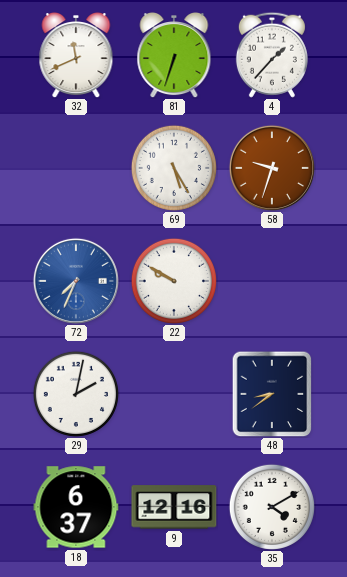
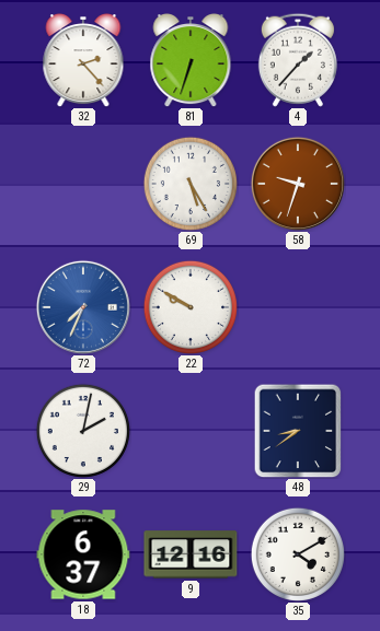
32: 11:41 -> 2:23 (83, 60)
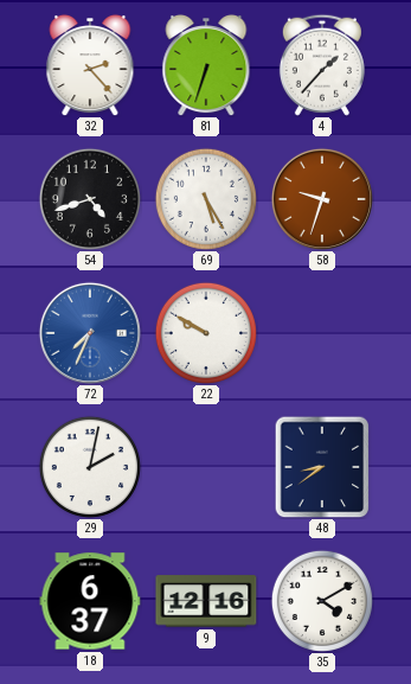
54: none -> 4:42 (90, 199)
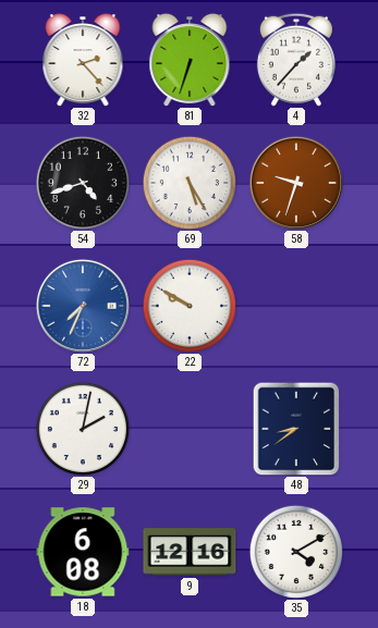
18: 6:37 -> 6:08 (83, 552)
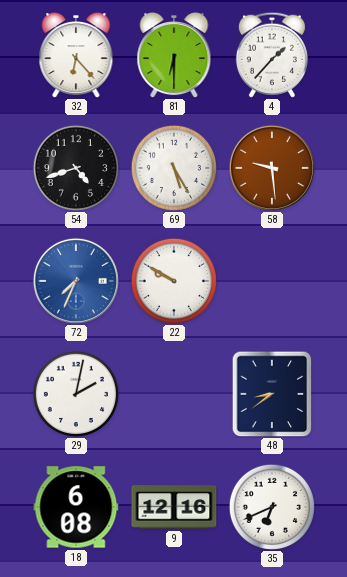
32: 2:23 -> 6:23 (76, 55)
81: 6:33 -> 6:30 (174, 55)
58: 9:33 -> 9:29 (272, 168)
35: 4:10 -> 6:41 (272, 507)
